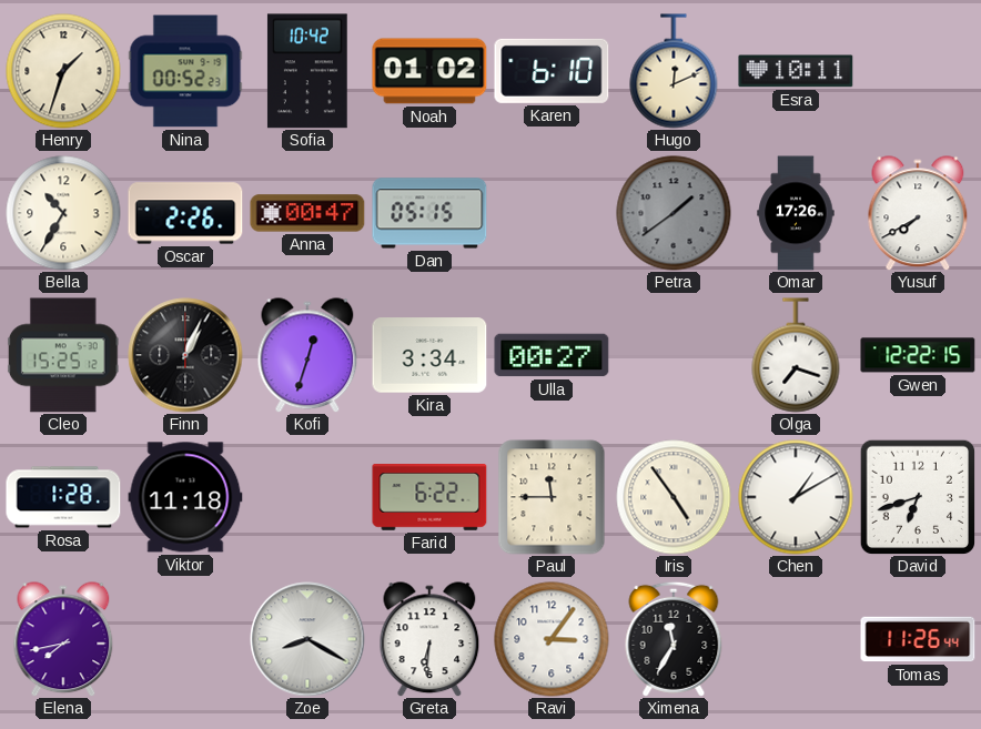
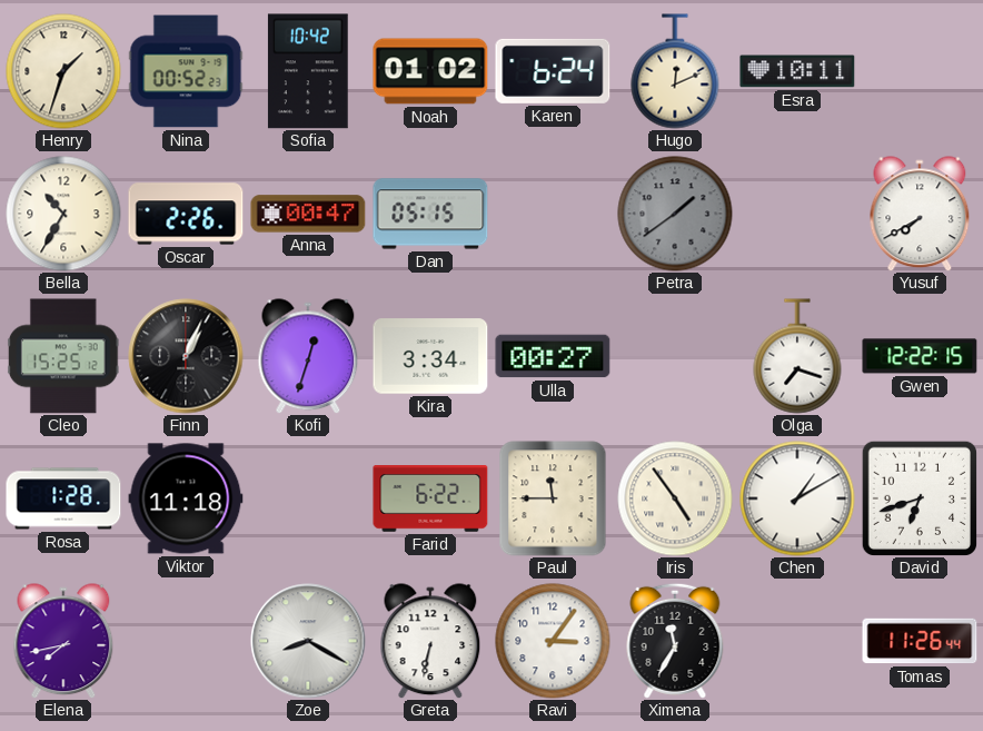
Karen: 6:10 -> 6:24 (553, 71)
Omar: 17:26 -> none (796, 213)
Greta: 6:31 -> 6:32 (430, 641)
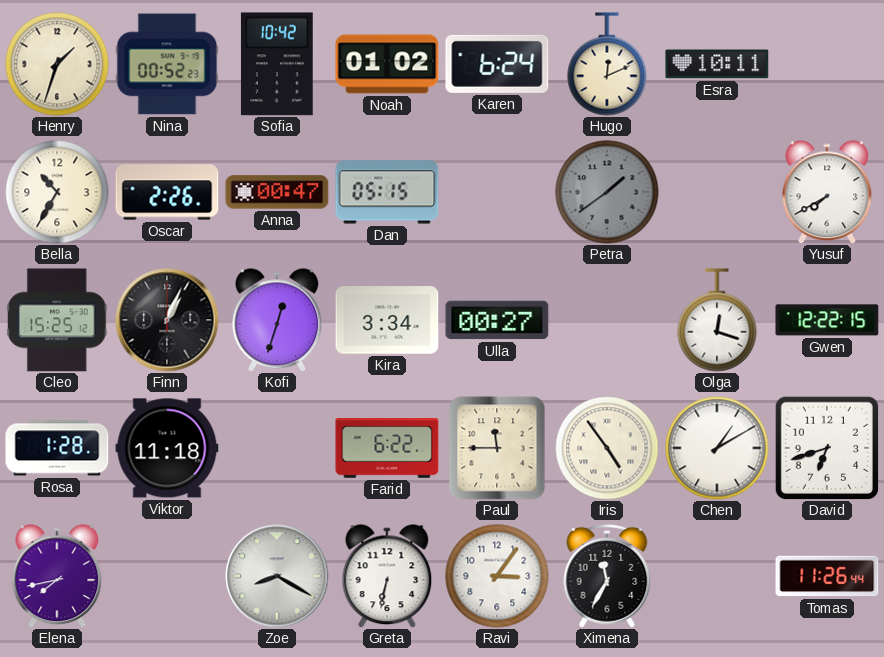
Olga: 7:18 -> 12:18 (717, 320)
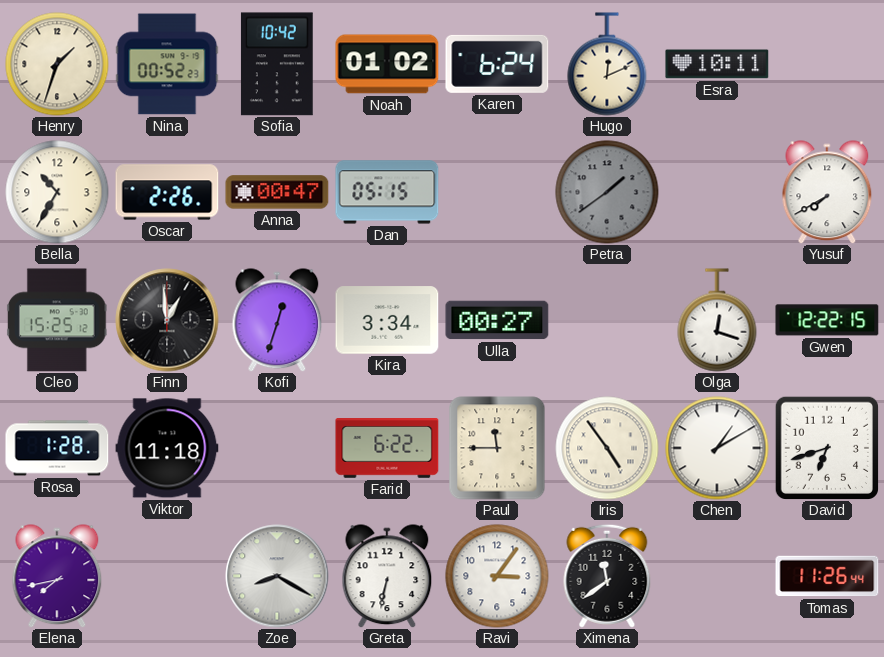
Finn: 1:04 -> 12:59 (167, 320)
Ximena: 11:35 -> 11:39 (607, 576)
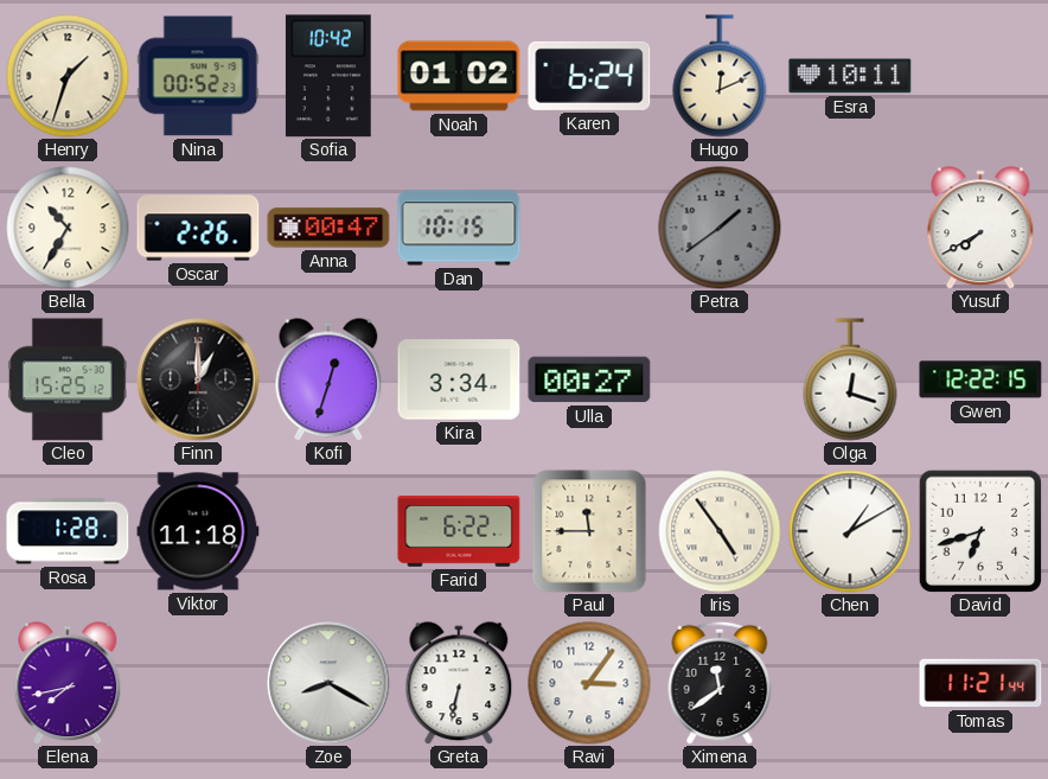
Dan: 05:15 -> 10:15 (459, 228)
Finn: 12:59 -> 1:00 (198, 379)
Tomas: 11:26 -> 11:21 (980, 683)
